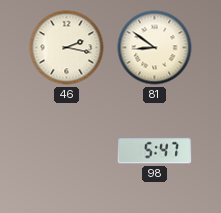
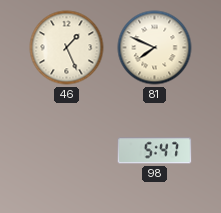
46: 2:17 -> 1:26 (67, 48)
81: 8:51 -> 7:49 (155, 48)
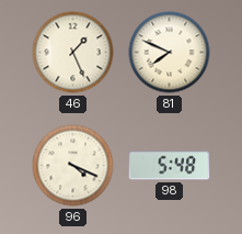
96: none -> 4:19 (73, 166)
98: 5:47 -> 5:48 (170, 166)
